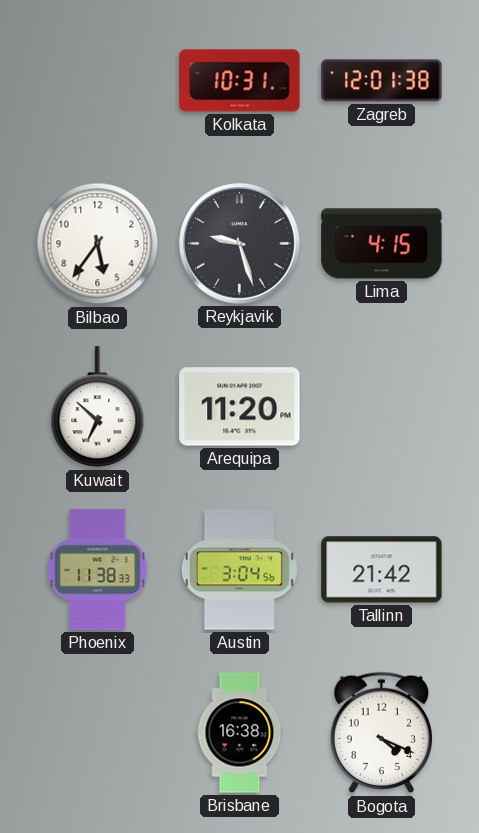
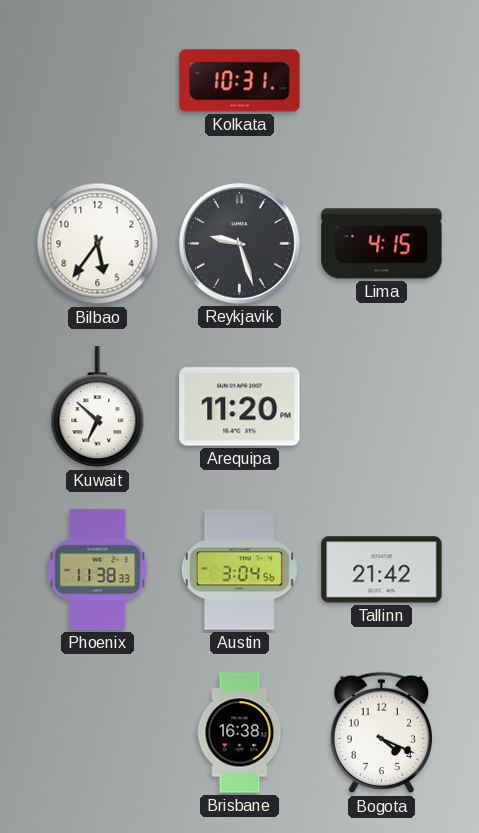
Zagreb: 12:01 -> none (382, 81)
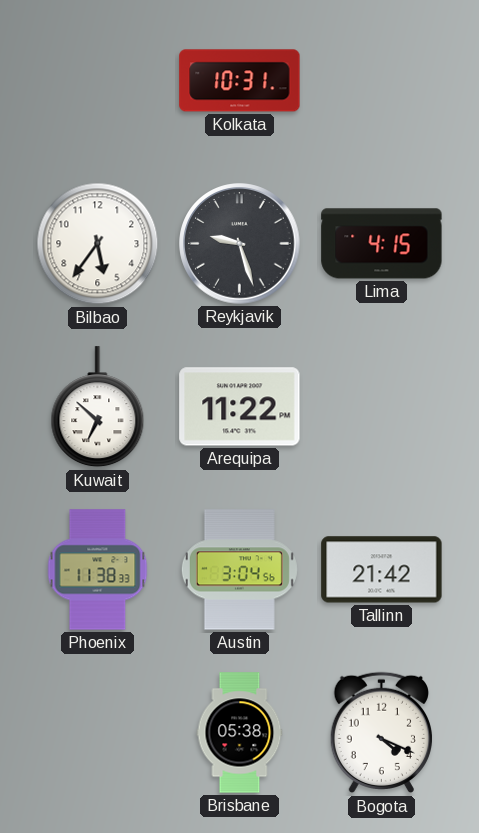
Arequipa: 11:20 -> 11:22 (240, 407)
Brisbane: 16:38 -> 05:38 (240, 733)
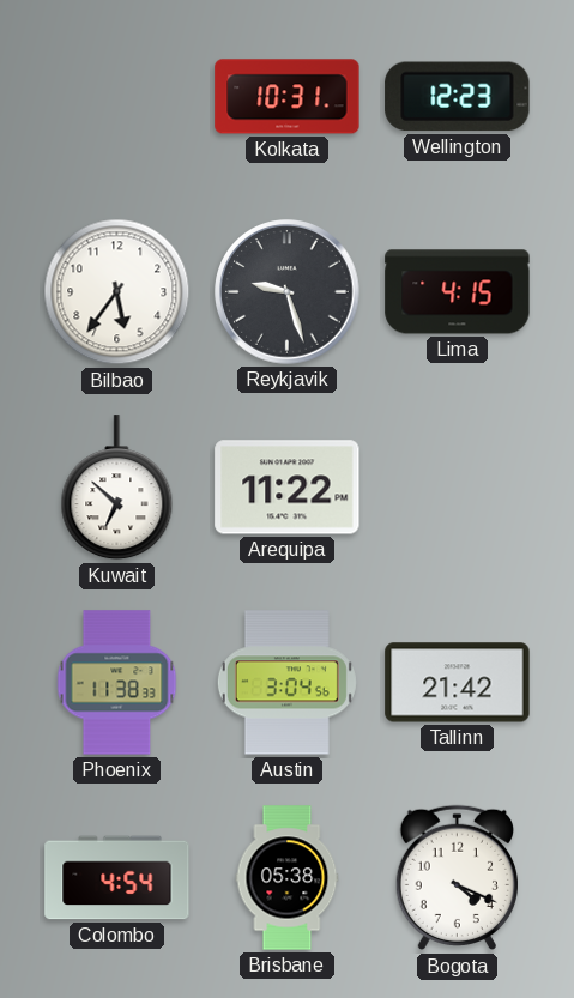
Wellington: none -> 12:23 (458, 97)
Colombo: none -> 4:54 (117, 878)
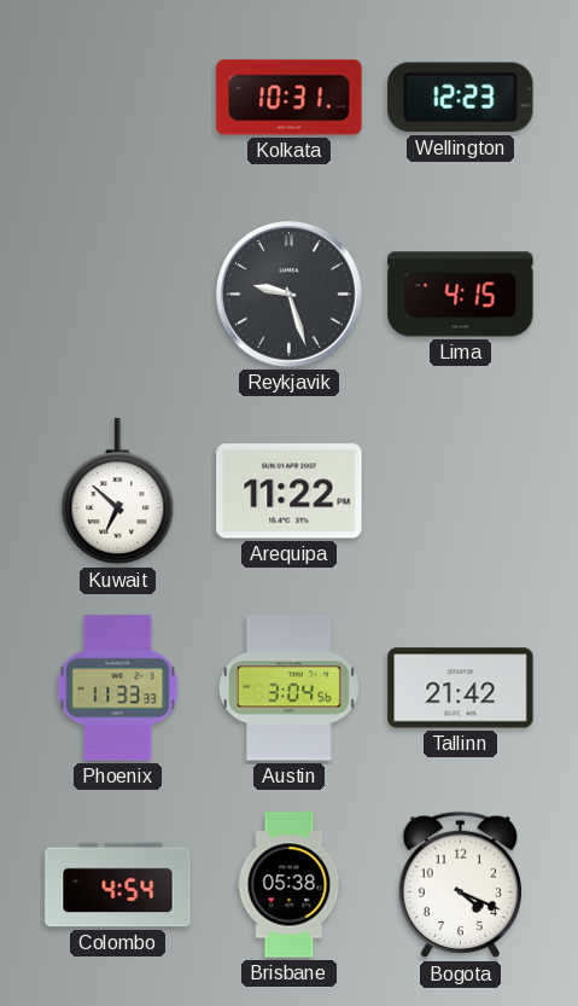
Bilbao: 5:36 -> none (117, 292)
Phoenix: 11:38 -> 11:33 (118, 688)
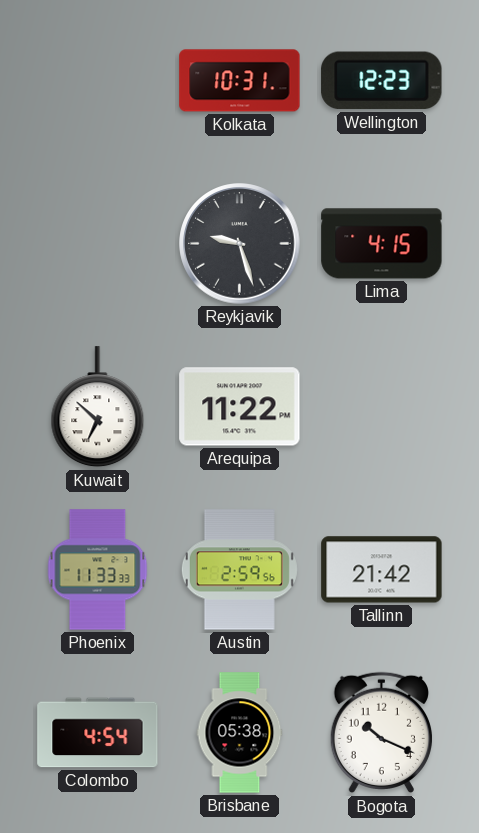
Austin: 3:04 -> 2:59 (239, 570)
Bogota: 4:19 -> 10:19 (381, 733)
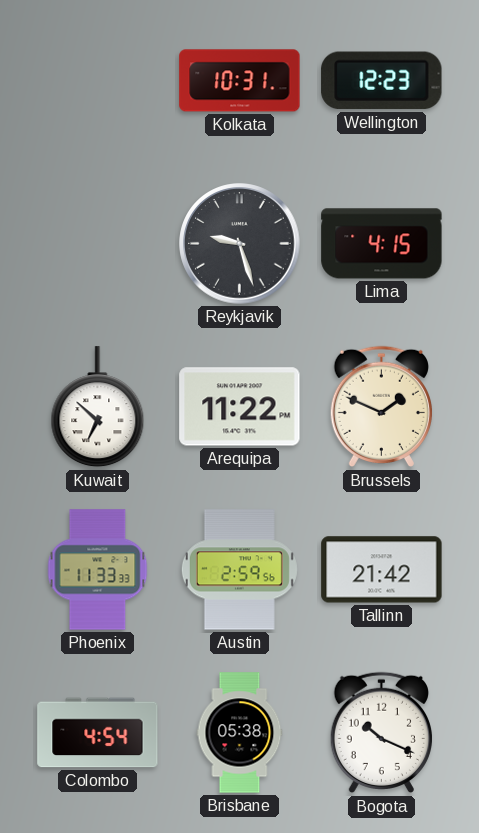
Brussels: none -> 1:49 (381, 407)
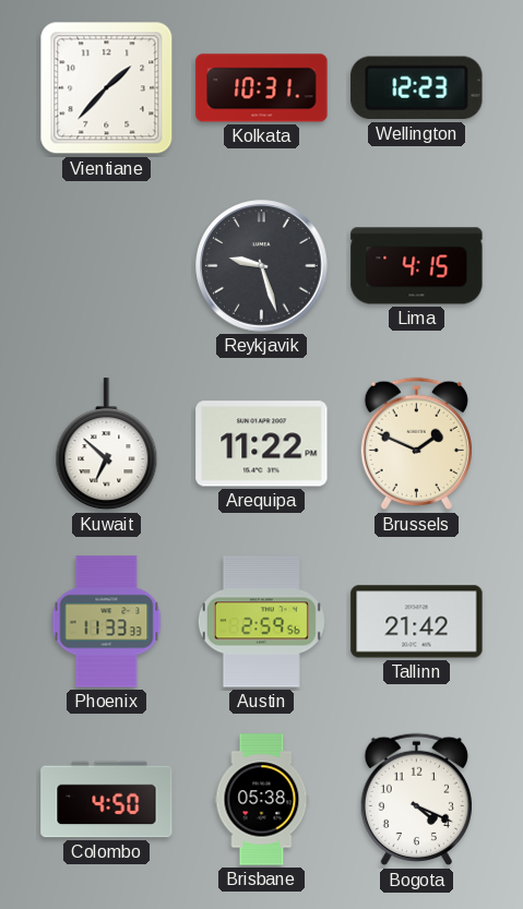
Vientiane: none -> 1:37 (107, 88)
Colombo: 4:54 -> 4:50 (107, 800)
Bogota: 10:19 -> 4:19 (416, 800)
